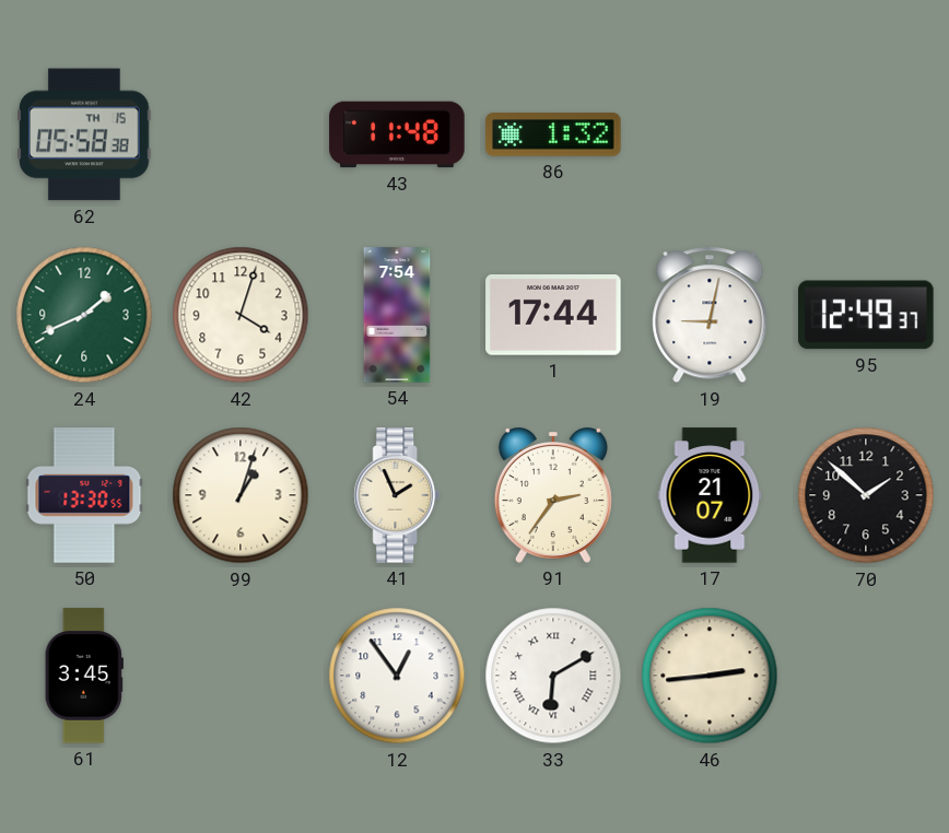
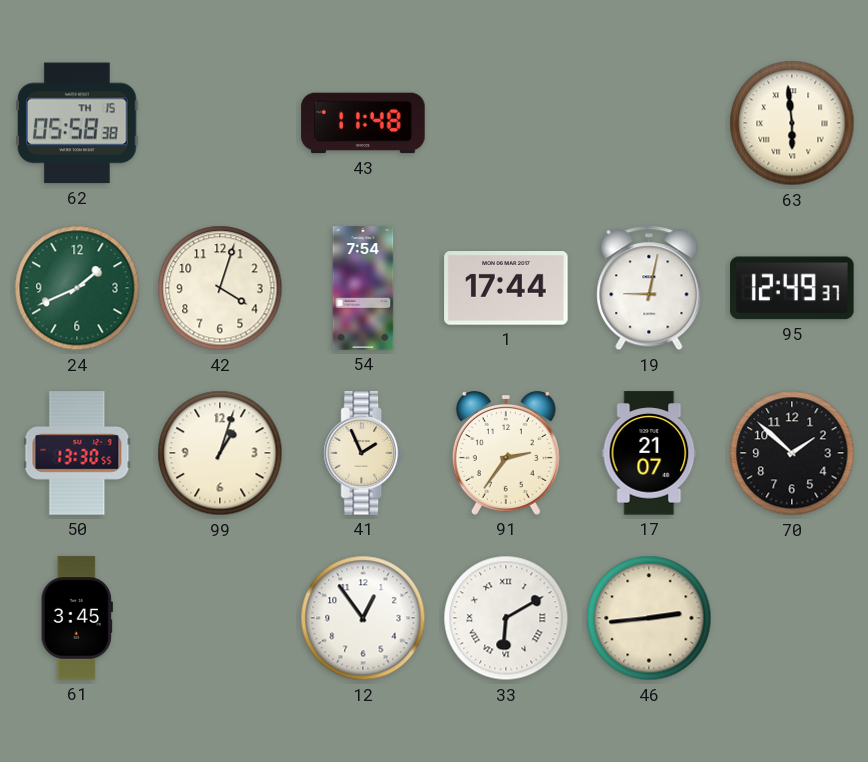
86: 1:32 -> none (553, 134)
63: none -> 5:59 (792, 123)
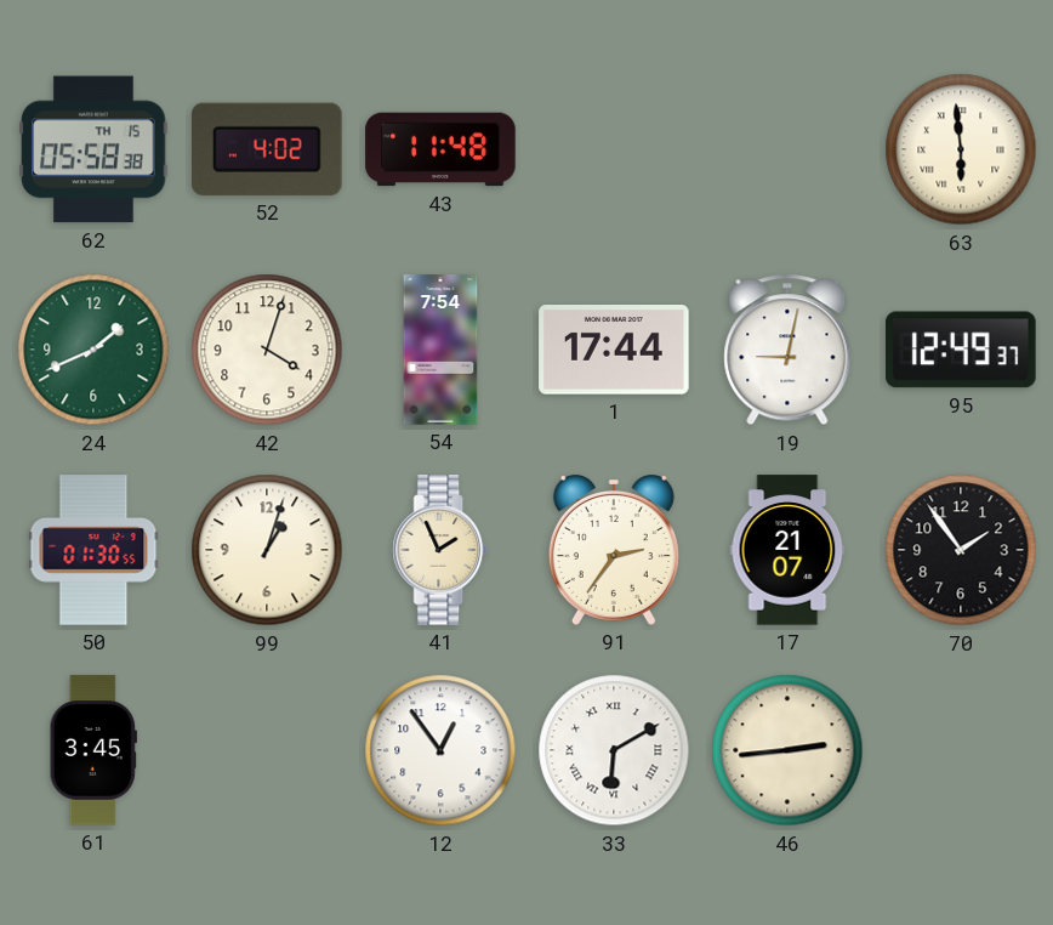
52: none -> 4:02 (268, 149)
50: 13:30 -> 01:30 (93, 550)
70: 1:52 -> 1:54 (961, 550)
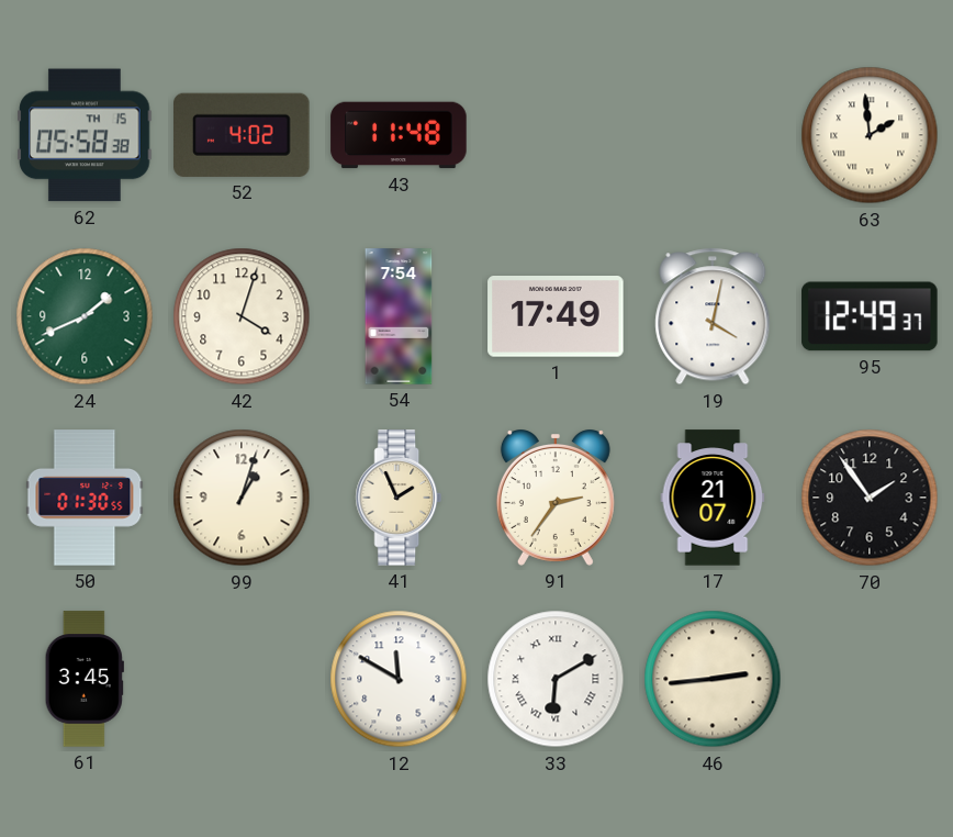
63: 5:59 -> 1:59 (870, 135)
1: 17:44 -> 17:49 (556, 316)
19: 9:02 -> 4:02 (713, 316)
12: 12:54 -> 11:50 (399, 679)
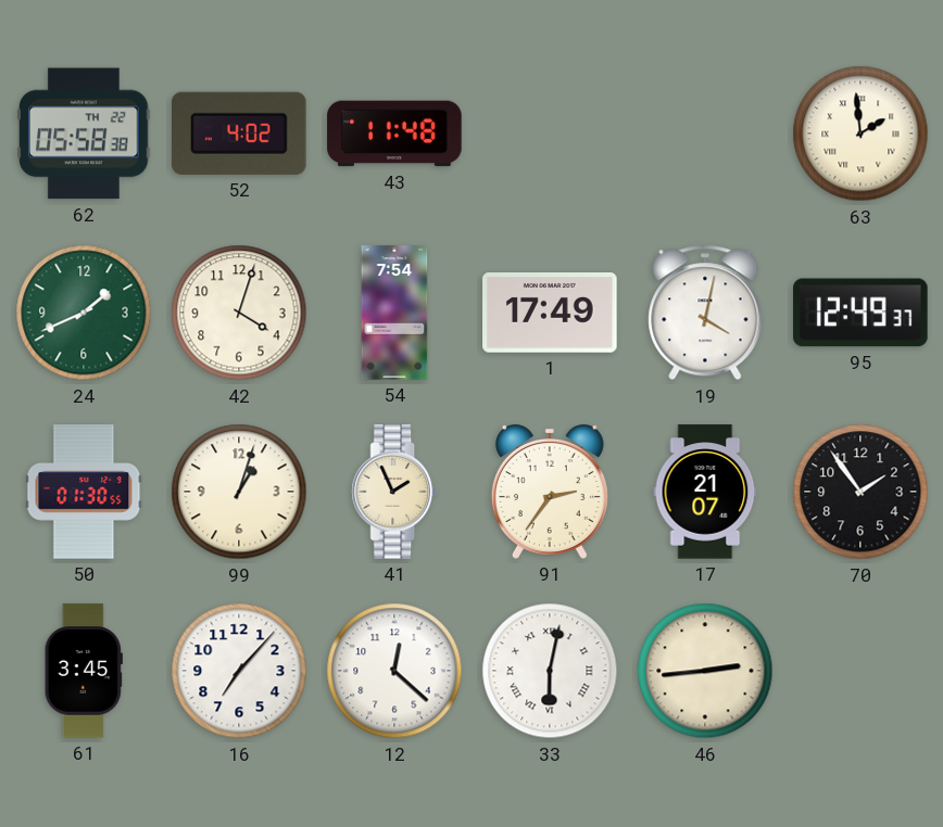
62 date: TH 15 -> TH 22 (84, 133)
16: none -> 7:07 (239, 671)
12: 11:50 -> 12:22 (394, 671)
33: 6:10 -> 6:02 (550, 671)
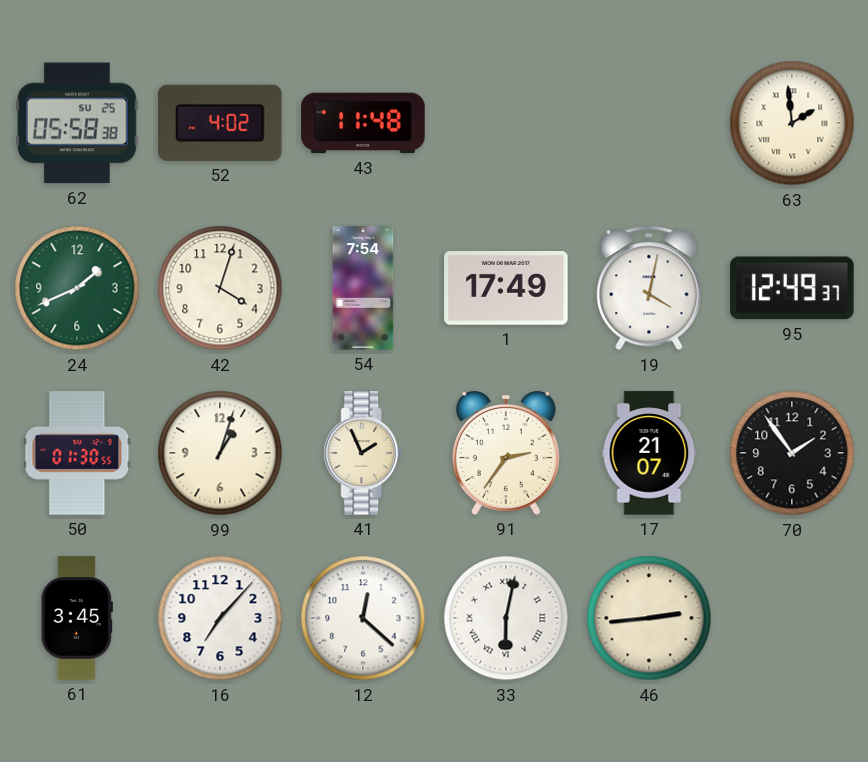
62 date: TH 22 -> SU 25 (77, 123)
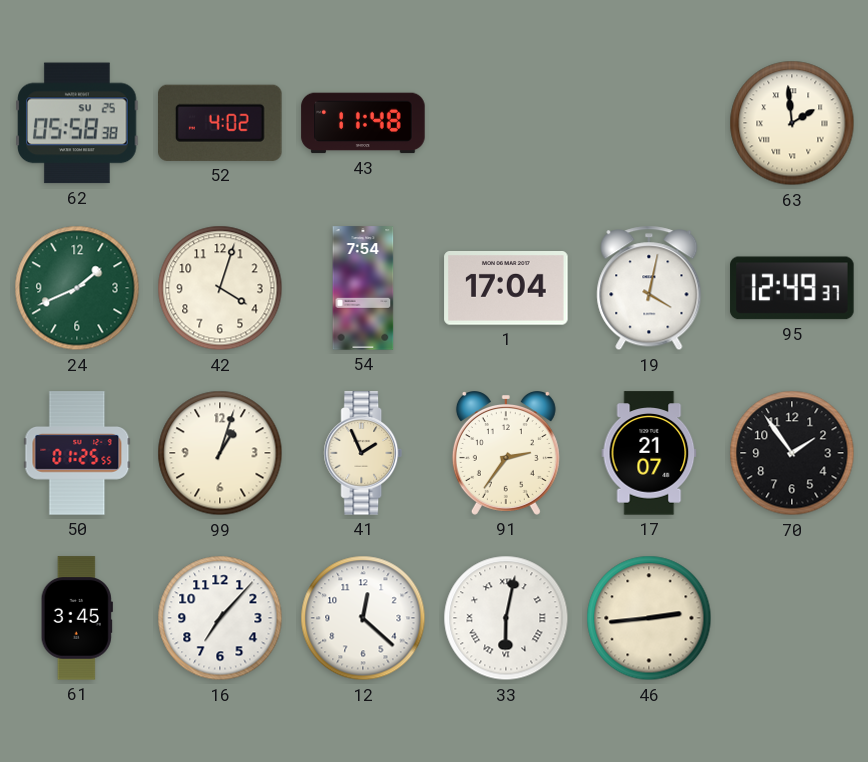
1: 17:49 -> 17:04 (506, 288)
50: 01:30 -> 01:25 (77, 453)
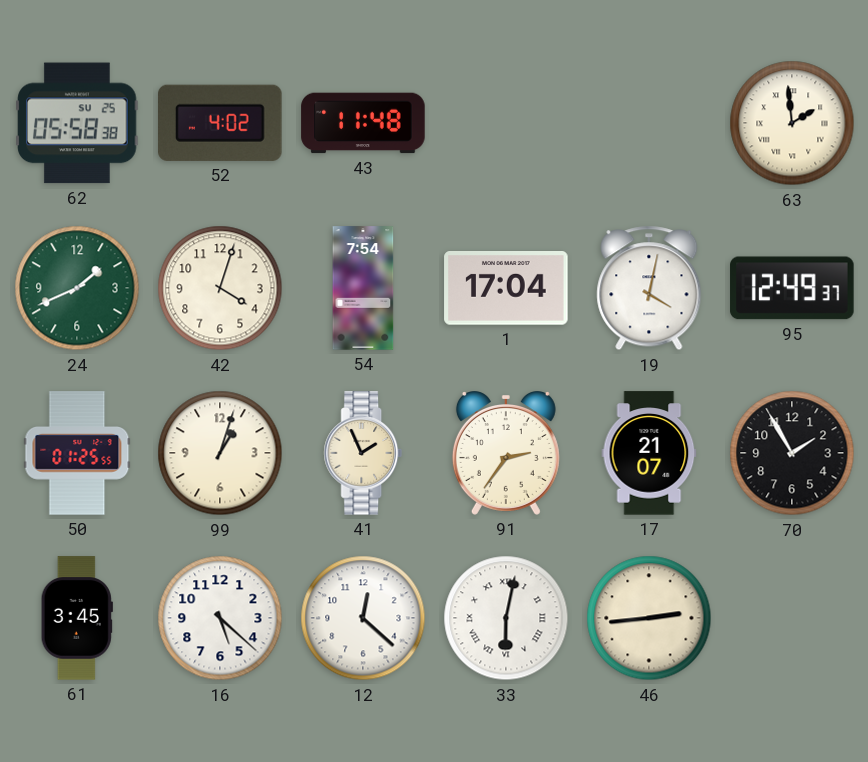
70: 1:54 -> 1:55 (792, 453)
16: 7:07 -> 5:22 (220, 618)
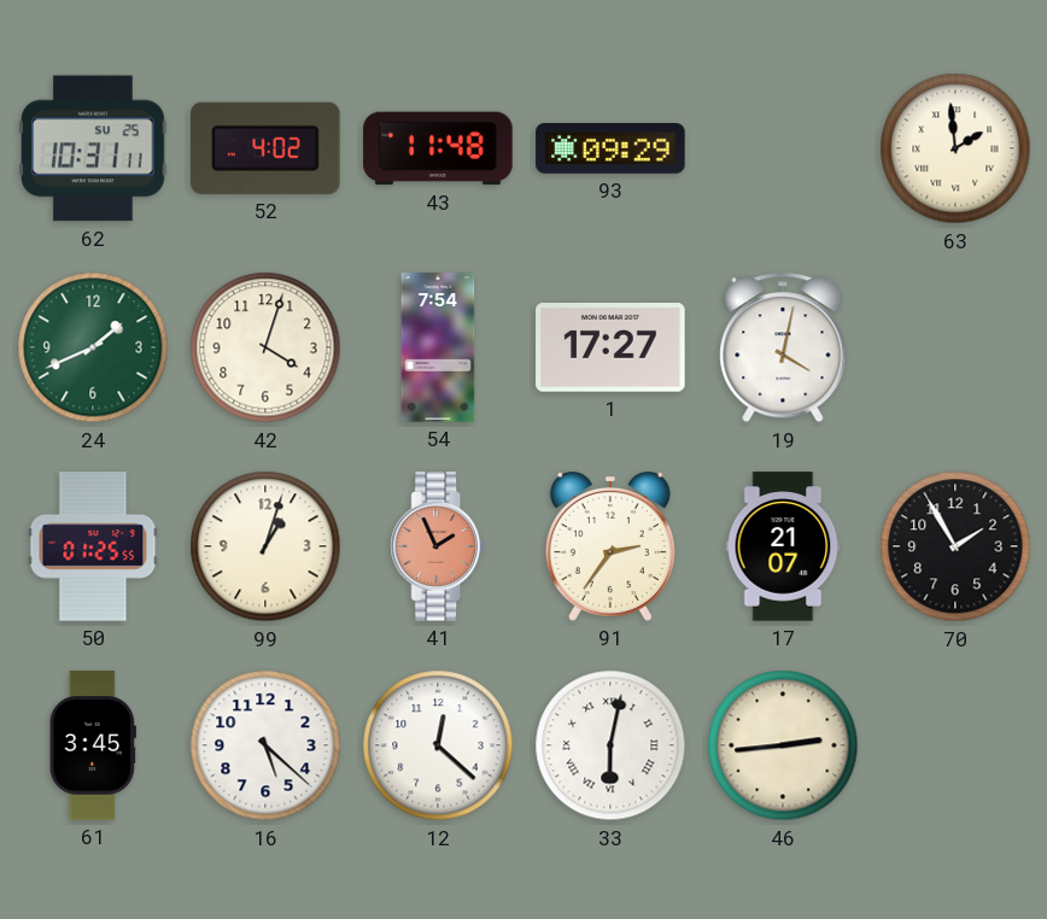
62: 05:58 -> 10:31 (93, 148)
93: none -> 09:29 (610, 150)
1: 17:04 -> 17:27 (610, 347)
95: 12:49 -> none (792, 288)
41 dial: cream -> salmon (438, 546)
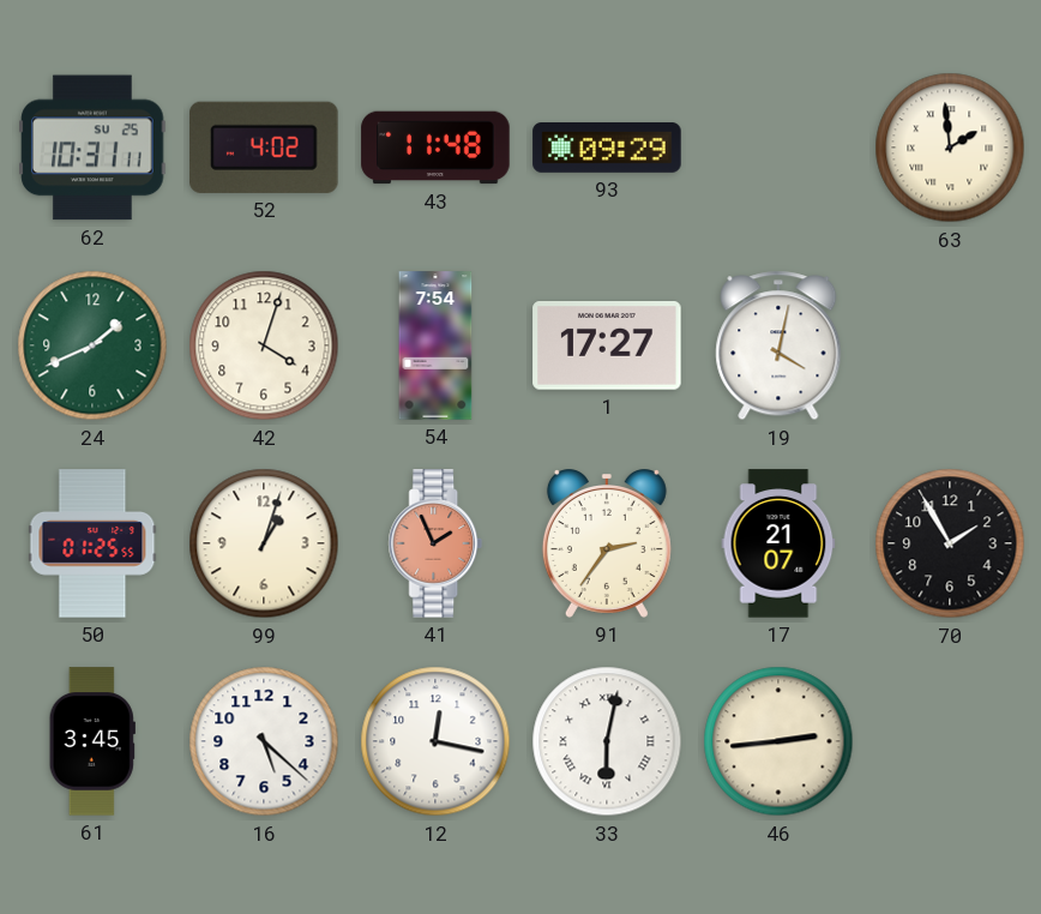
12: 12:22 -> 12:17 (435, 741)
